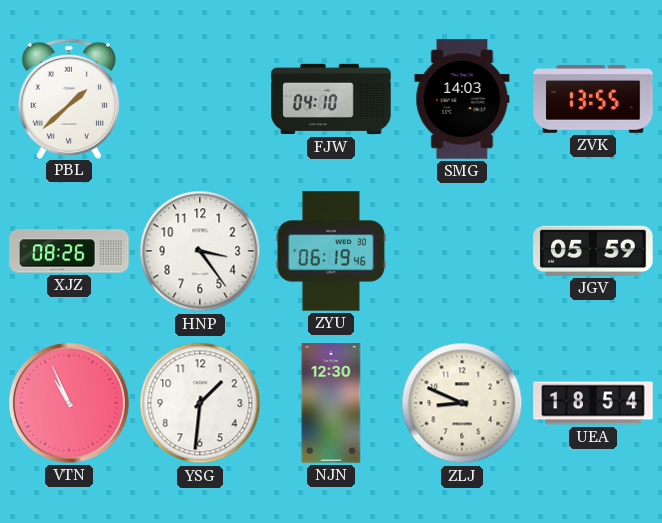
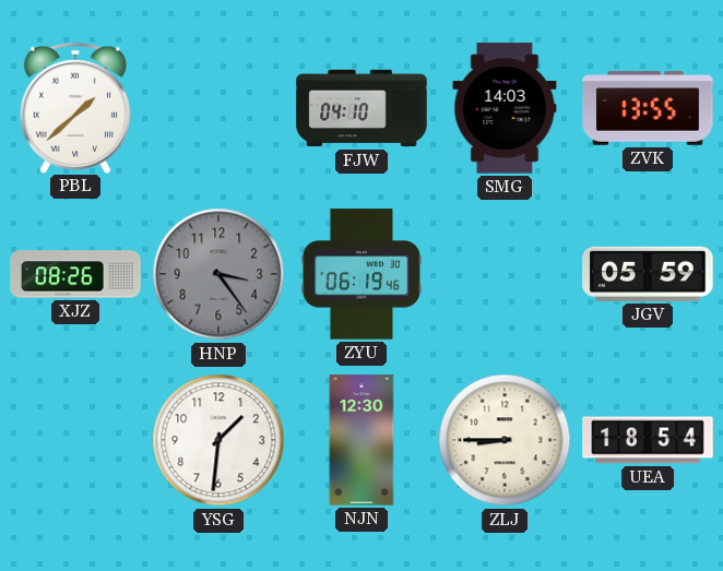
HNP dial: white -> grey (218, 274)
VTN: 10:56 -> none (70, 404)
ZLJ: 8:49 -> 8:45 (505, 440)
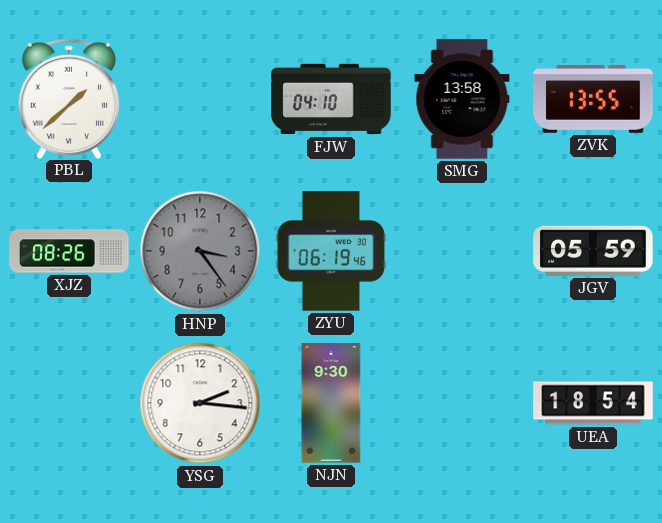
SMG: 14:03 -> 13:58 (462, 99)
YSG: 1:31 -> 2:16 (200, 403)
NJN: 12:30 -> 9:30 (331, 403)
ZLJ: 8:45 -> none (505, 440)
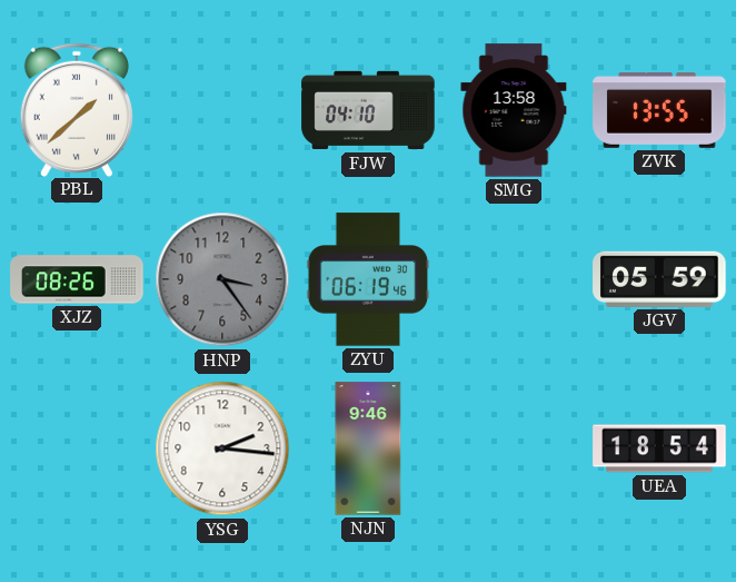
NJN: 9:30 -> 9:46 (368, 448)
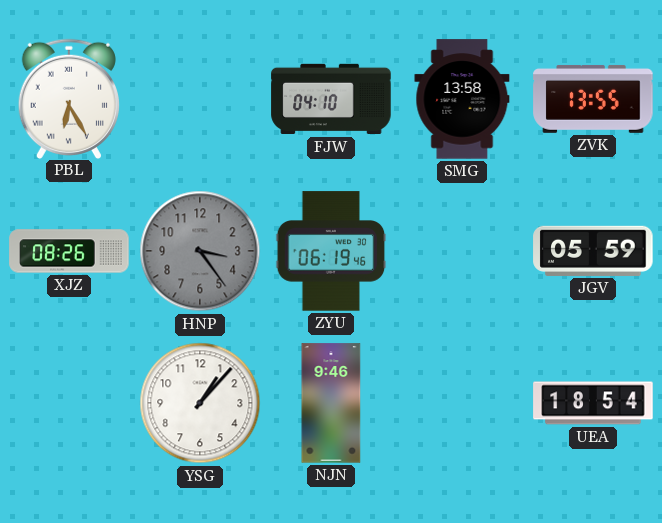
PBL: 1:38 -> 6:25 (69, 98)
YSG: 2:16 -> 1:07 (200, 403)
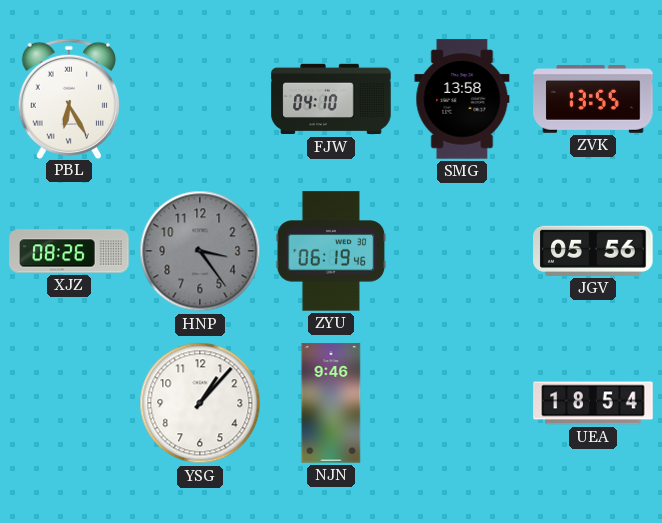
JGV: 05:59 -> 05:56 (593, 251)
